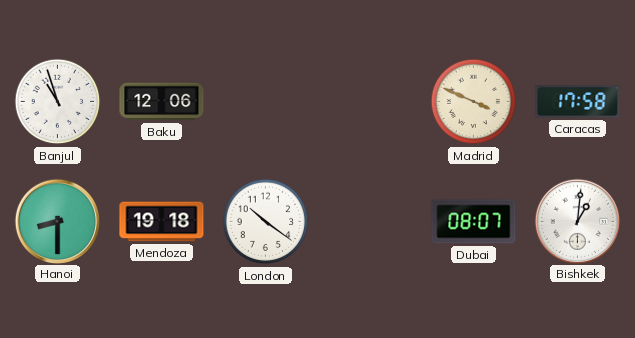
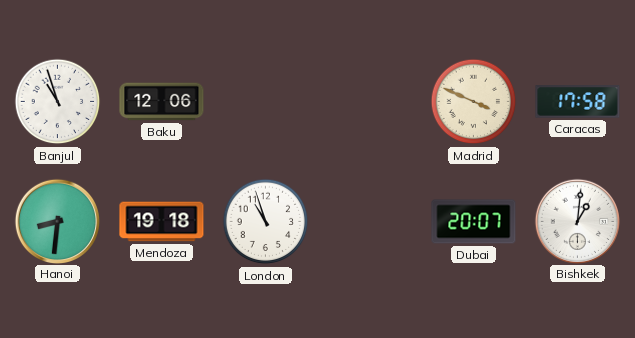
Hanoi: 8:30 -> 8:31 (57, 221)
London: 10:21 -> 10:57 (266, 222)
Dubai: 08:07 -> 20:07 (474, 222)
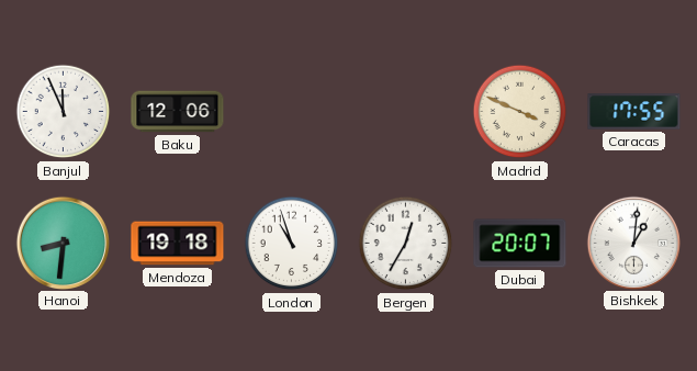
Banjul: 10:57 -> 11:56 (64, 112)
Caracas: 17:58 -> 17:55 (634, 112)
Bergen: none -> 12:35 (406, 244)
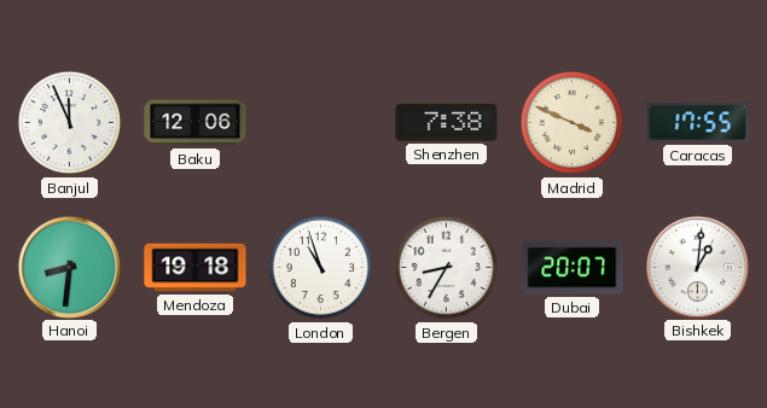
Shenzhen: none -> 7:38 (447, 123)
Bergen: 12:35 -> 8:35 (447, 268)
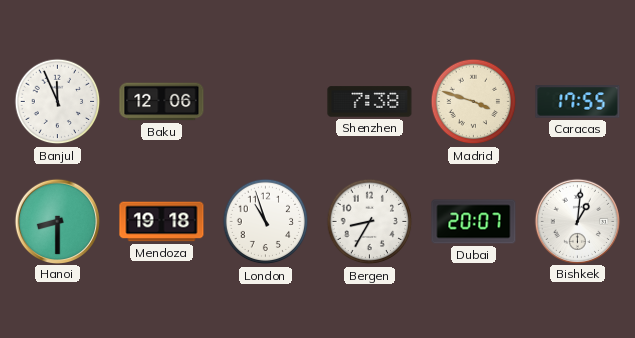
Madrid: 3:49 -> 3:48 (474, 102)
Hanoi: 8:31 -> 8:30 (57, 221)
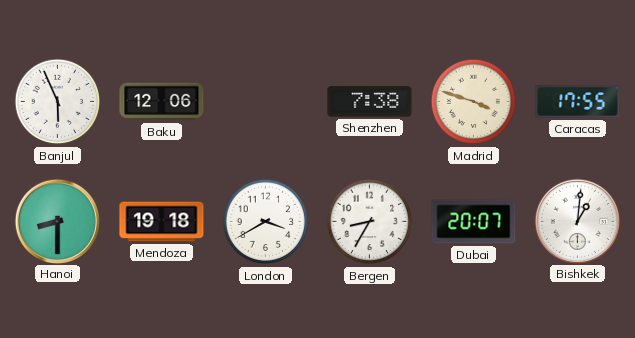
Banjul: 11:56 -> 5:56 (58, 102)
London: 10:57 -> 3:40 (266, 222)
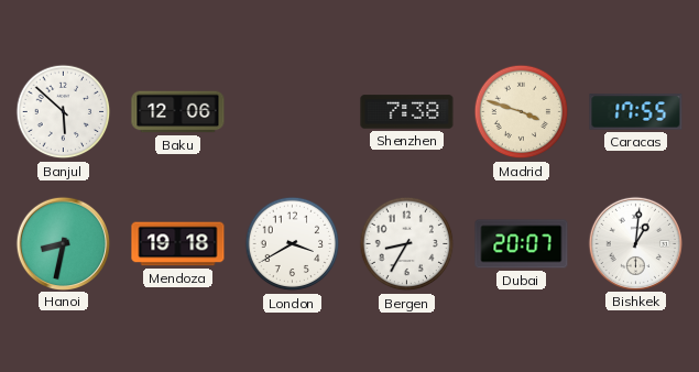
Banjul: 5:56 -> 5:52 (64, 112)
Hanoi: 8:30 -> 8:32 (63, 243)
